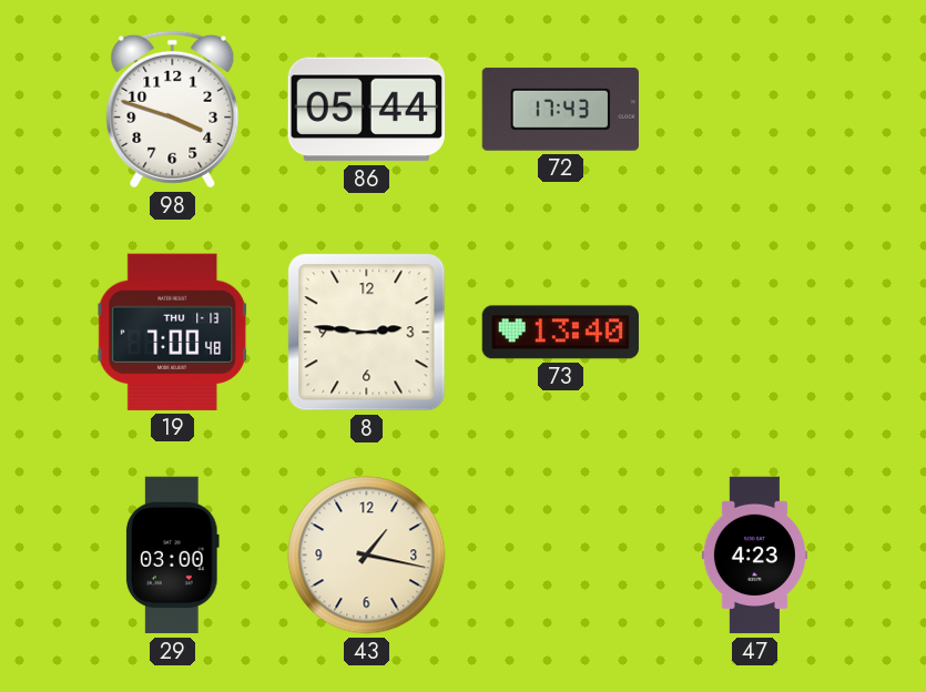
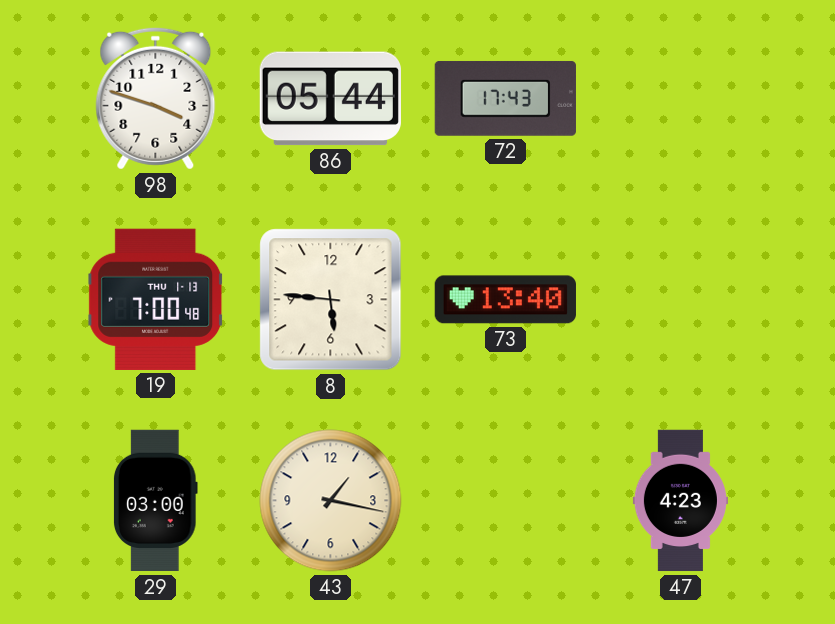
8: 2:46 -> 5:46 (331, 300)
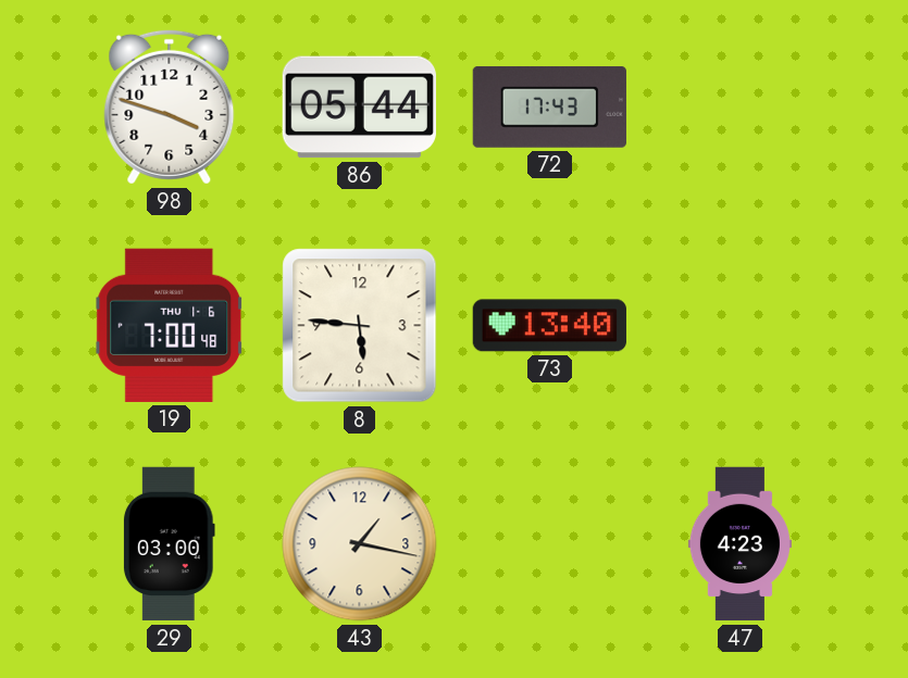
19 date: THU 1-13 -> THU 1-6 (170, 325)
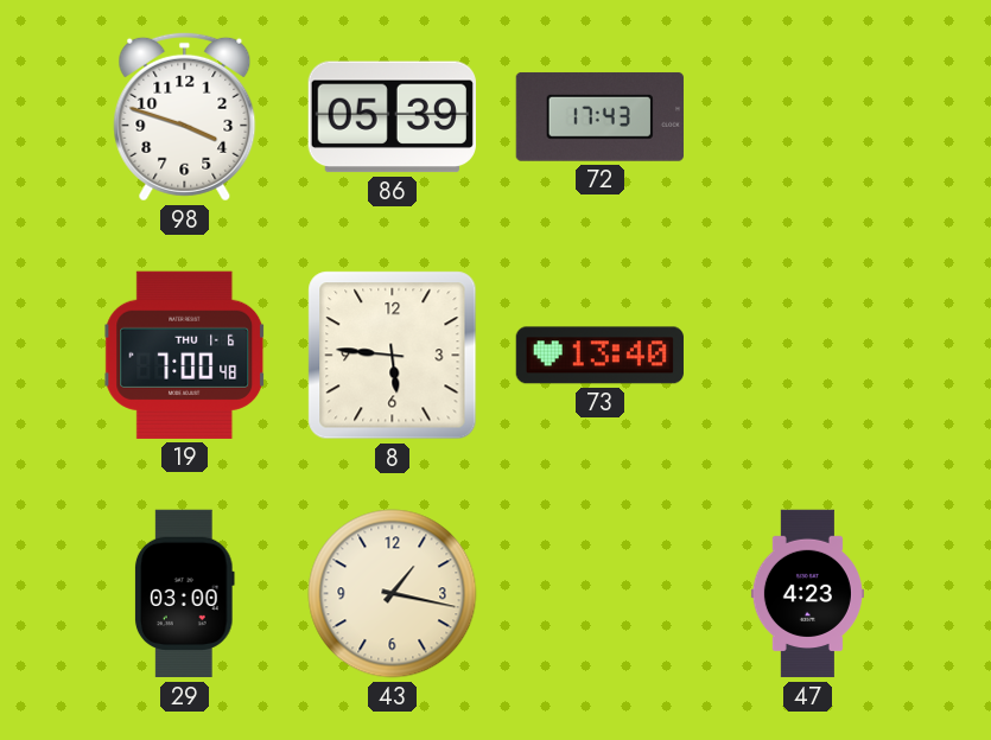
86: 05:44 -> 05:39 (392, 117)
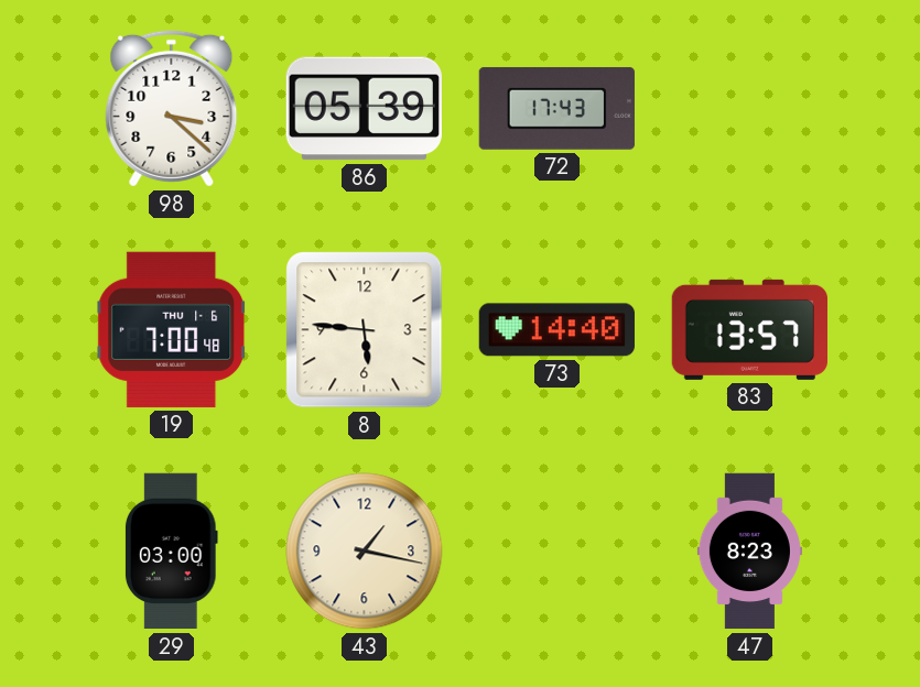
98: 3:48 -> 3:22 (172, 108)
73: 13:40 -> 14:40 (556, 330)
83: none -> 13:57 (749, 329)
47: 4:23 -> 8:23 (749, 552)
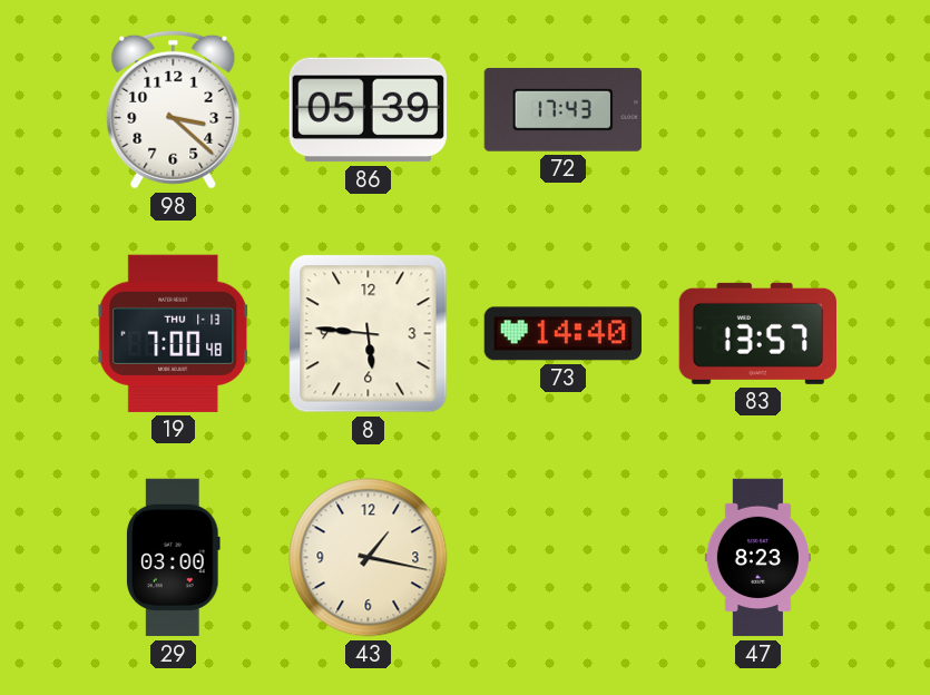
19 date: THU 1-6 -> THU 1-13 (174, 333)
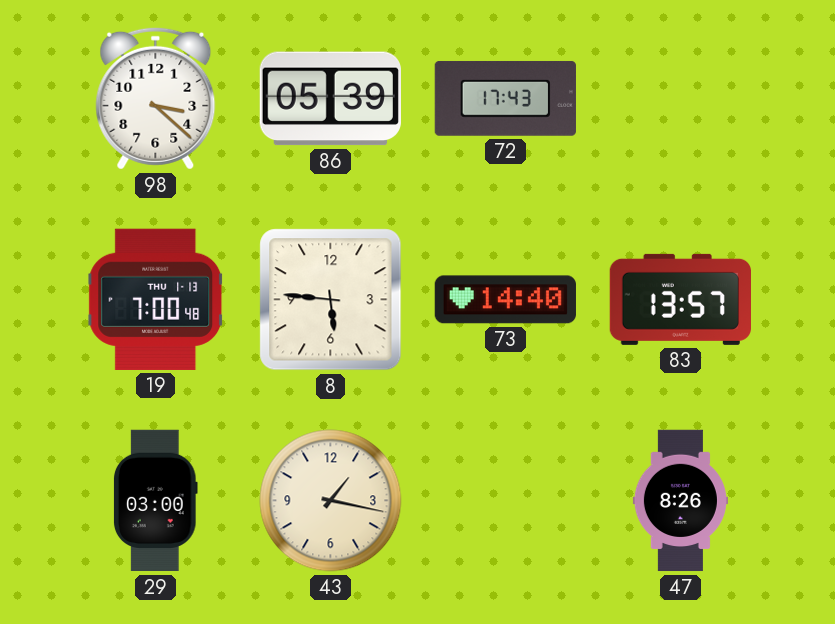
47: 8:23 -> 8:26 (680, 501)
